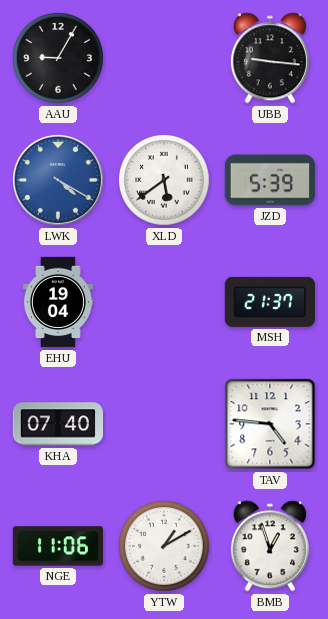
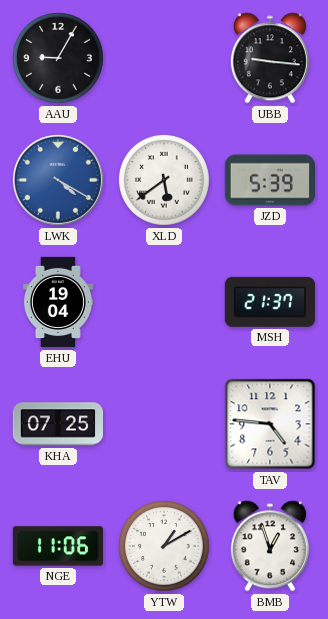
KHA: 07:40 -> 07:25 (57, 424)
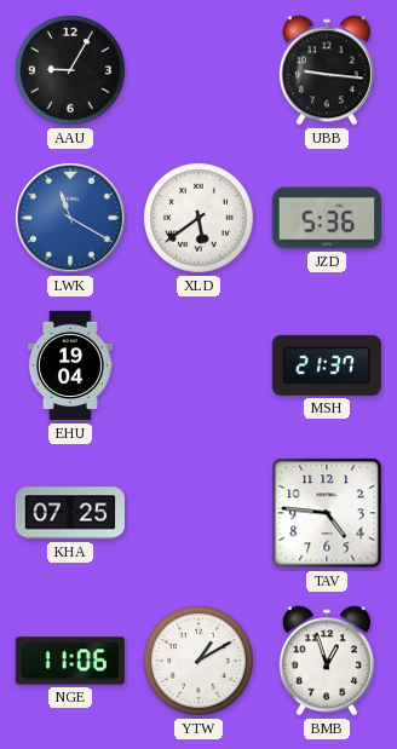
LWK: 4:20 -> 11:20 (71, 219)
JZD: 5:39 -> 5:36 (326, 218)
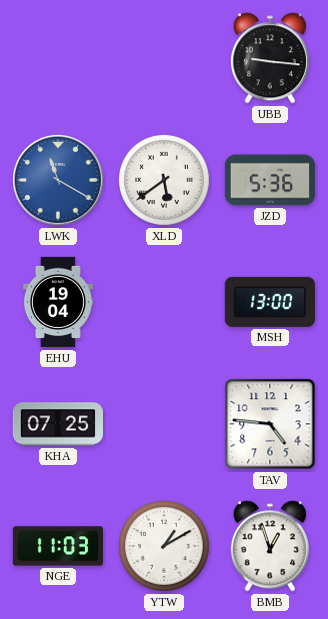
AAU: 9:05 -> none (71, 71)
MSH: 21:37 -> 13:00 (270, 302)
NGE: 11:06 -> 11:03 (57, 546)
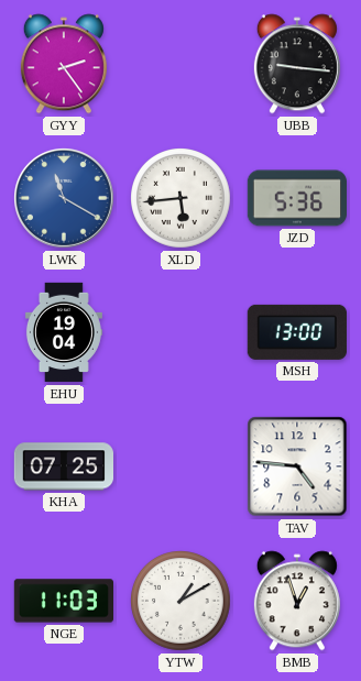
GYY: none -> 2:24 (64, 64)
XLD: 5:39 -> 5:44 (182, 199)
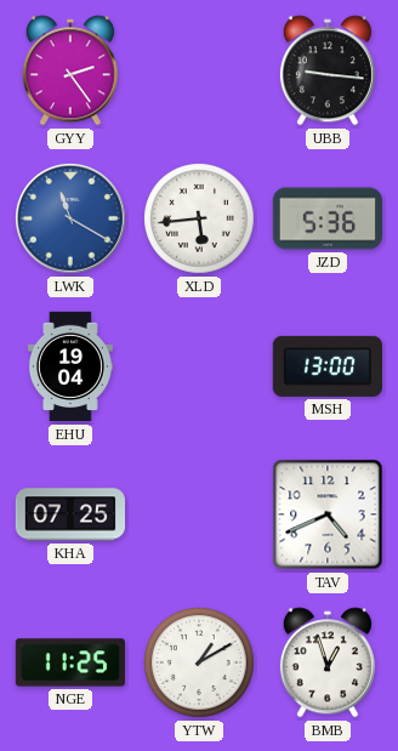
TAV: 4:46 -> 4:41 (328, 514)
NGE: 11:03 -> 11:25 (69, 662)
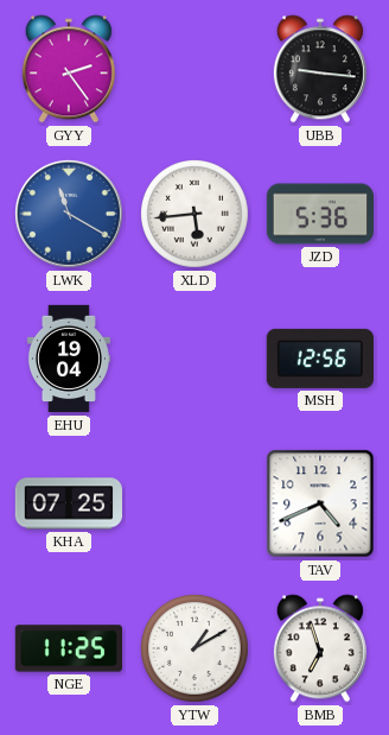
MSH: 13:00 -> 12:56 (320, 359)
BMB: 12:57 -> 6:57 (320, 648)
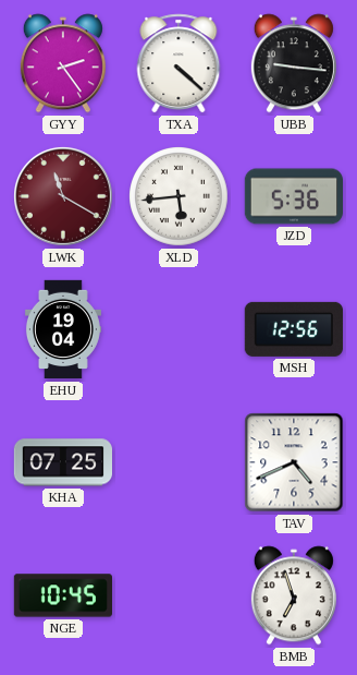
TXA: none -> 4:22 (178, 63)
LWK dial: blue -> burgundy (64, 197)
NGE: 11:25 -> 10:45 (62, 595)
YTW: 1:10 -> none (196, 650)
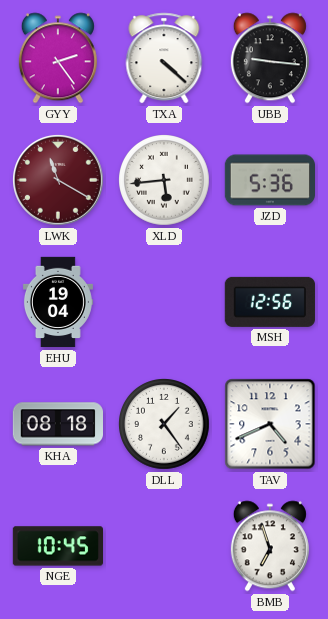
KHA: 07:25 -> 08:18 (57, 424)
DLL: none -> 1:24 (165, 425)
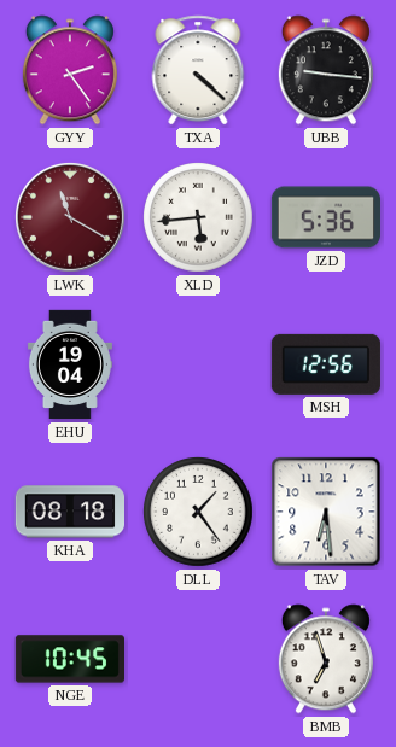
TAV: 4:41 -> 6:29 (326, 512)
